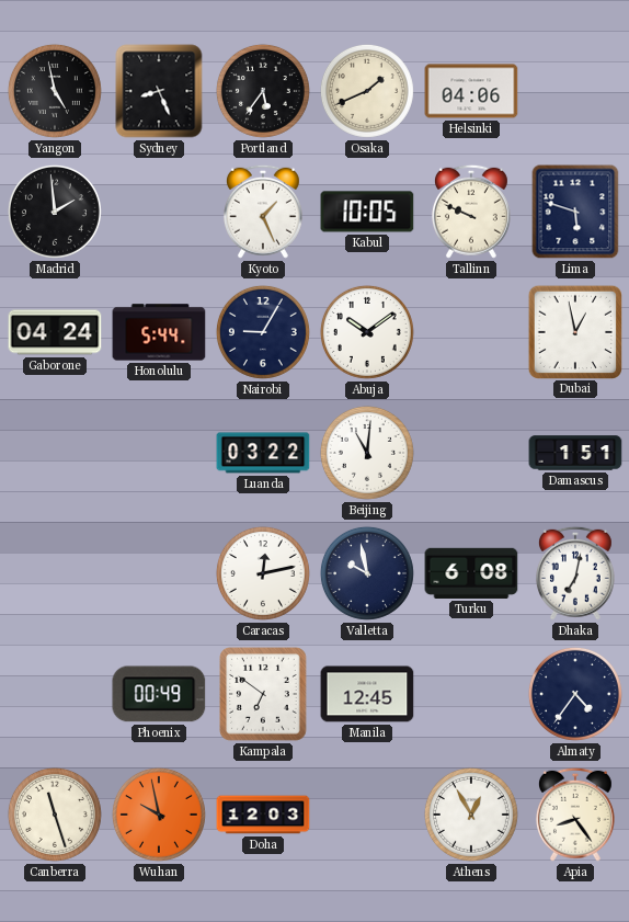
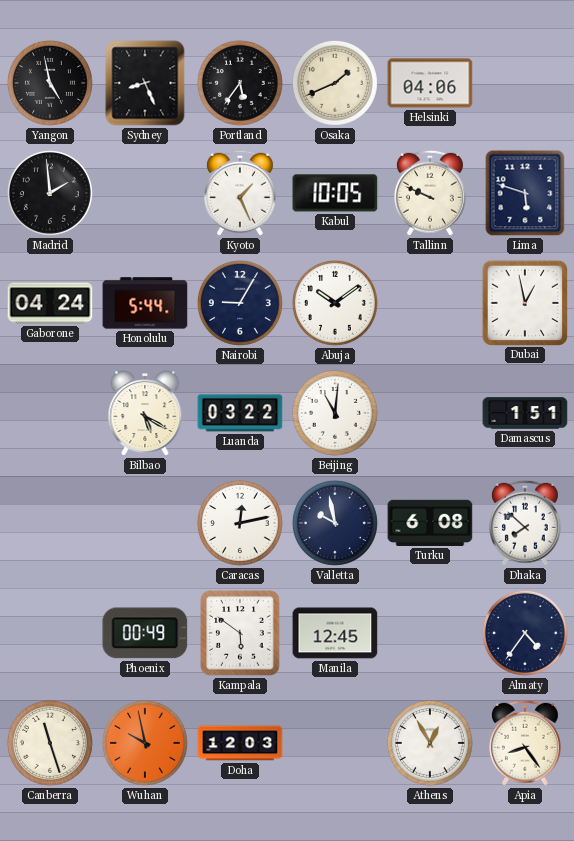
Bilbao: none -> 5:20 (145, 413)
Dhaka: 7:02 -> 7:52 (525, 523)
Kampala: 6:51 -> 5:51 (240, 633)
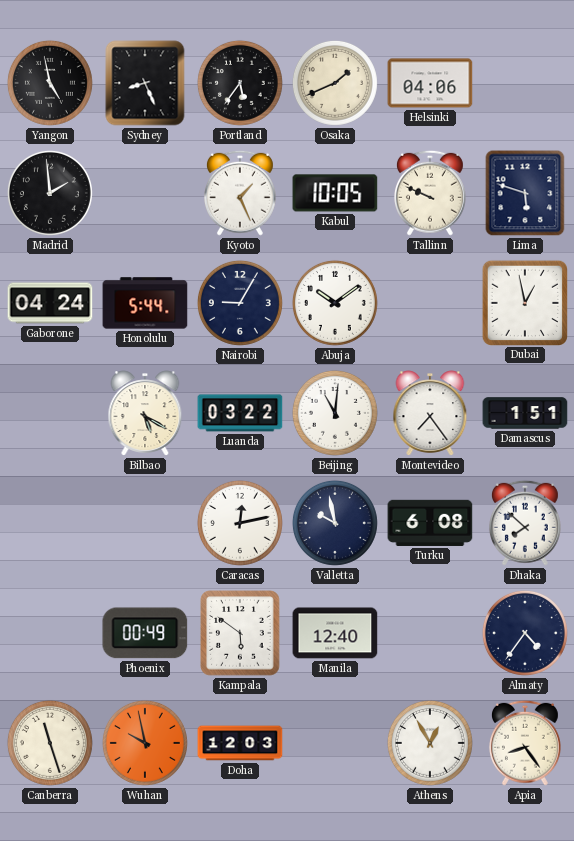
Montevideo: none -> 7:24 (430, 413)
Manila: 12:45 -> 12:40 (335, 633)
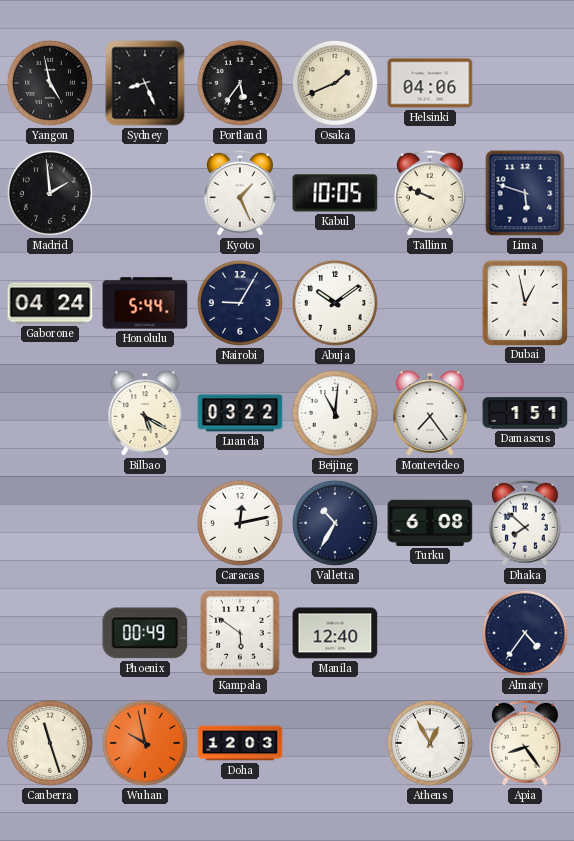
Valletta: 9:58 -> 10:35 (335, 523)
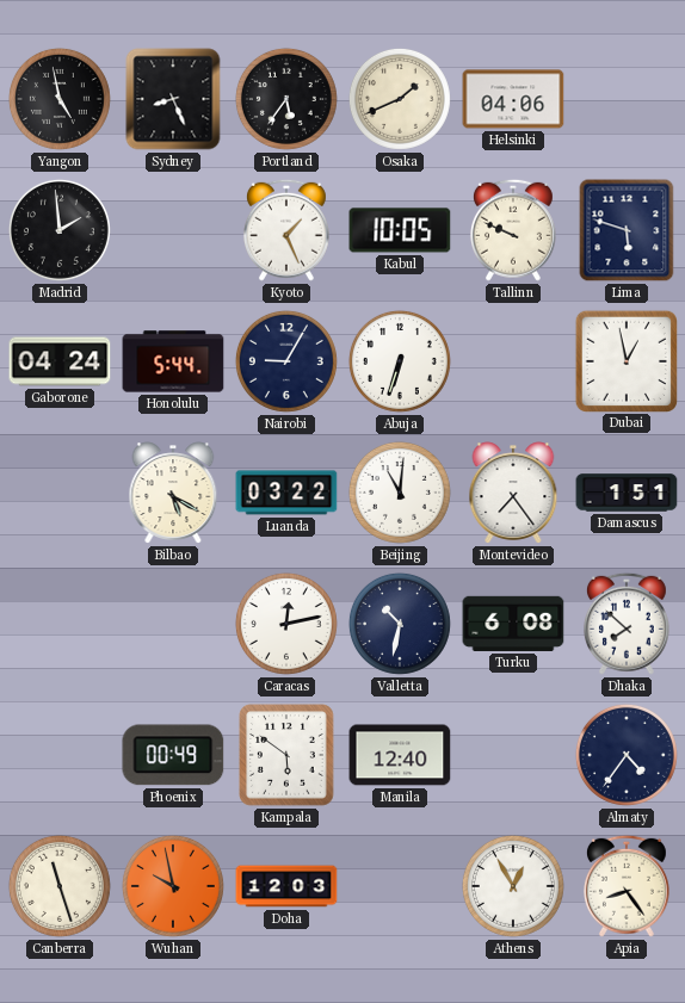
Abuja: 10:09 -> 6:33 (400, 361)
Valletta: 10:35 -> 10:32 (400, 624)
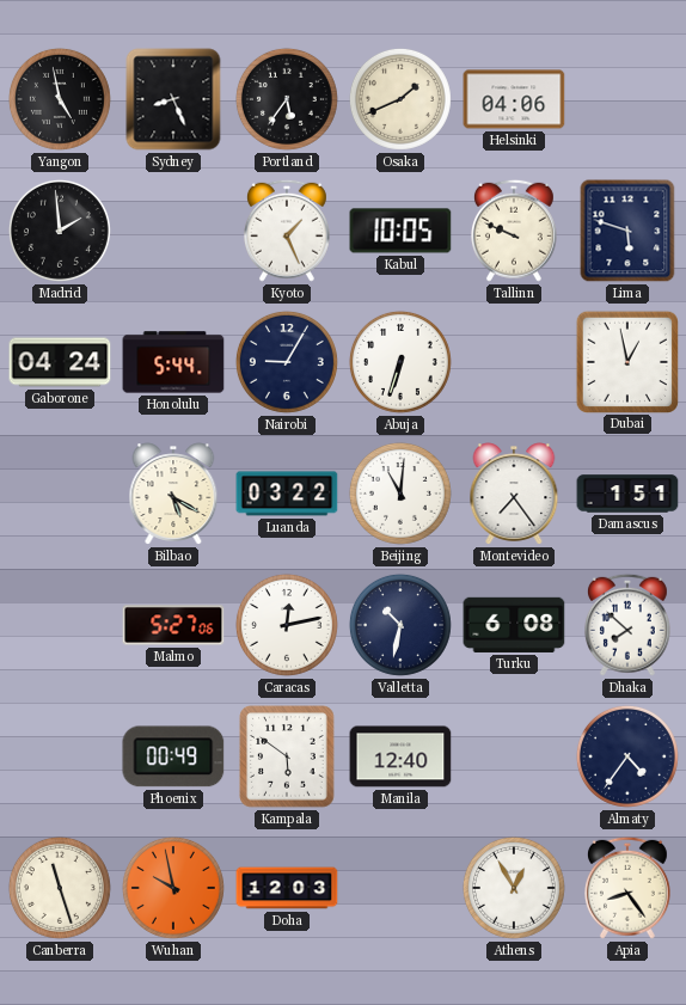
Malmo: none -> 5:27 (173, 625)
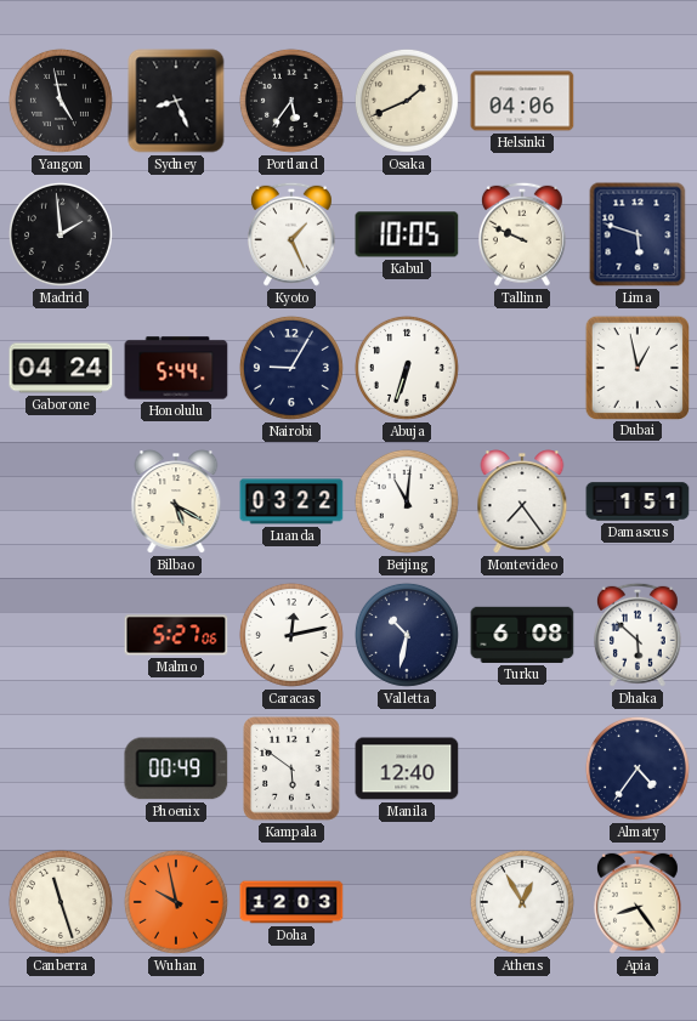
Dhaka: 7:52 -> 5:52 (637, 635)
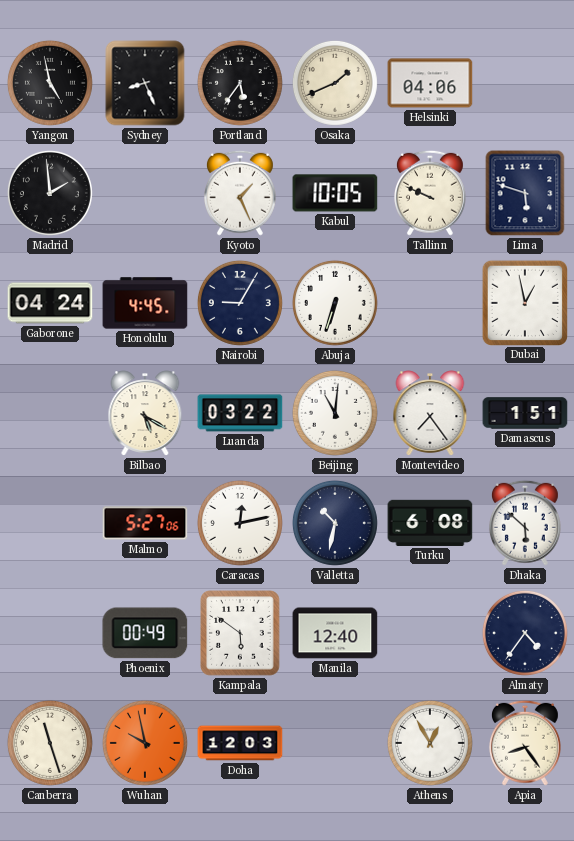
Honolulu: 5:44 -> 4:45 (145, 303)
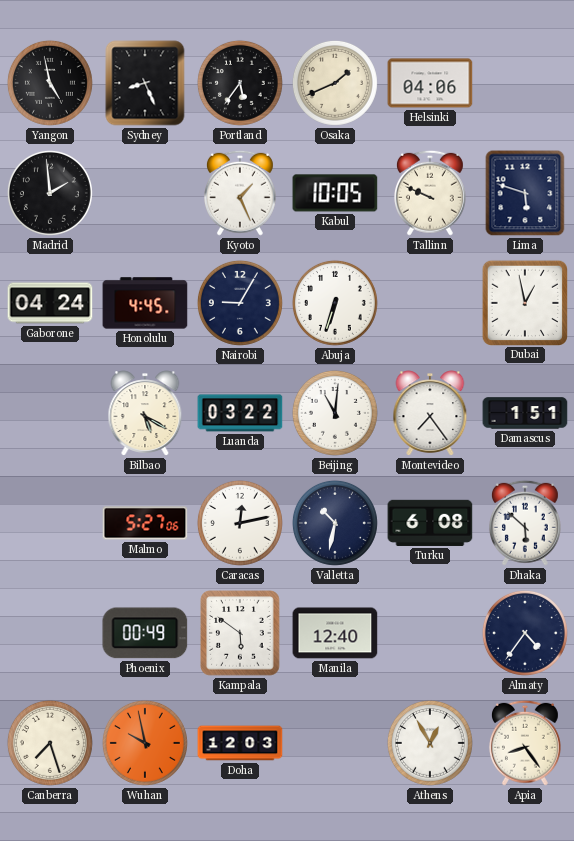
Canberra: 11:27 -> 7:27 (50, 743)
